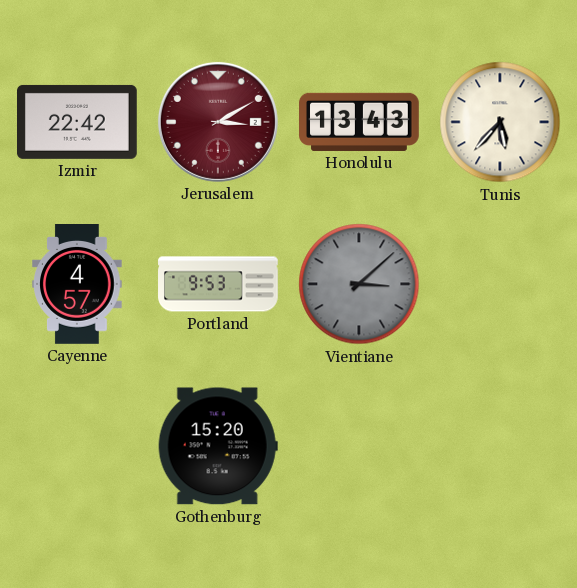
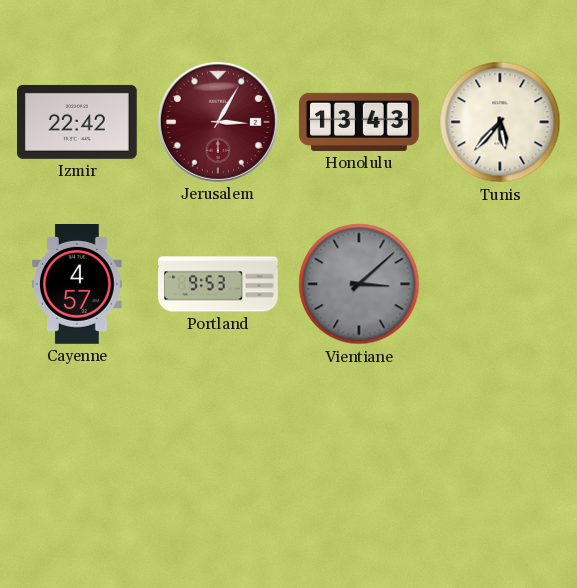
Jerusalem: 3:10 -> 3:05 (218, 122)
Gothenburg: 15:20 -> none (218, 446)
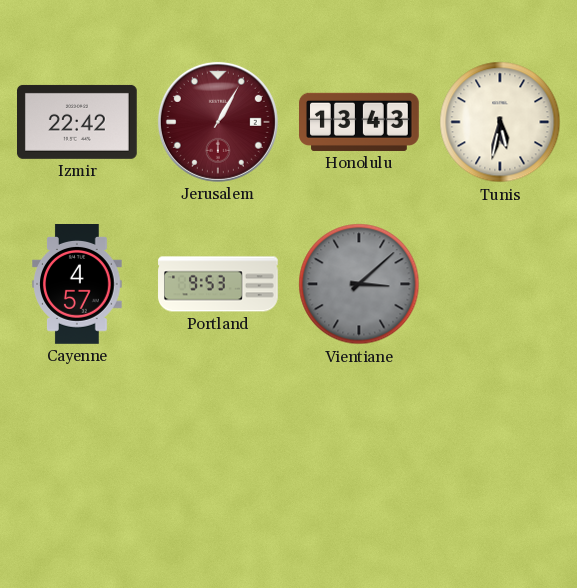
Jerusalem: 3:05 -> 1:05 (218, 122)
Tunis: 5:37 -> 5:32 (500, 122)
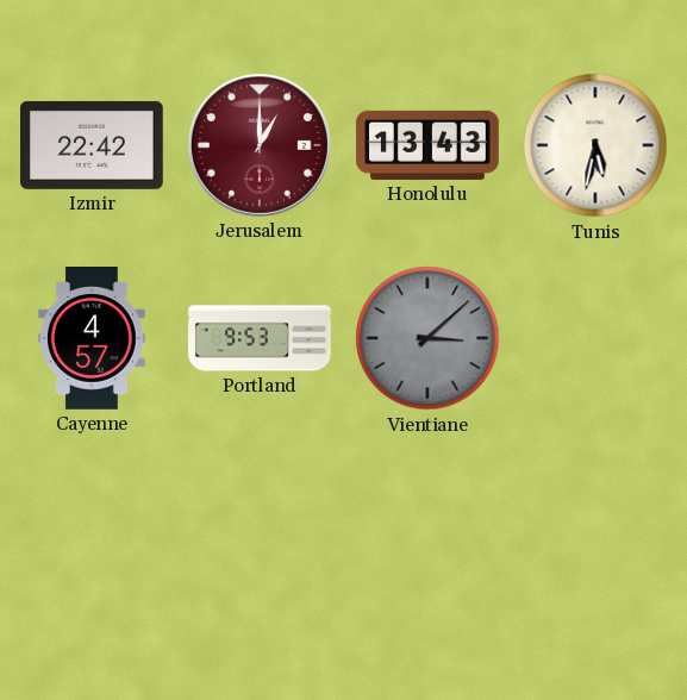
Jerusalem: 1:05 -> 1:00 (260, 145)
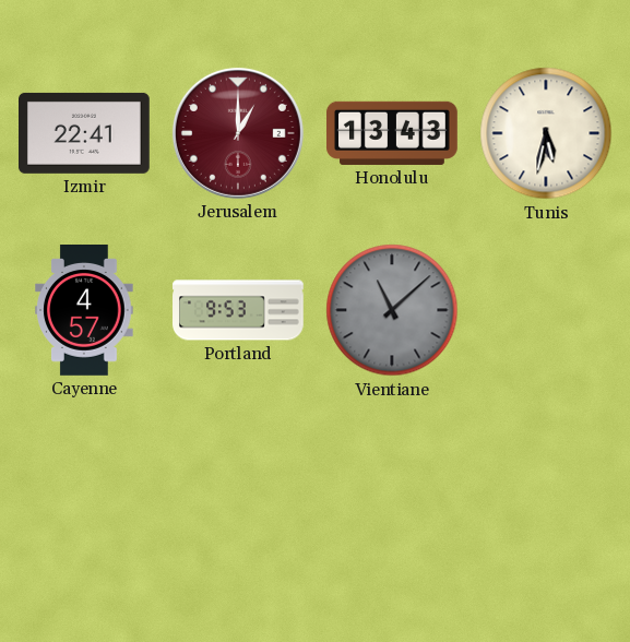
Izmir: 22:42 -> 22:41 (85, 133)
Vientiane: 3:08 -> 11:08 (392, 310)
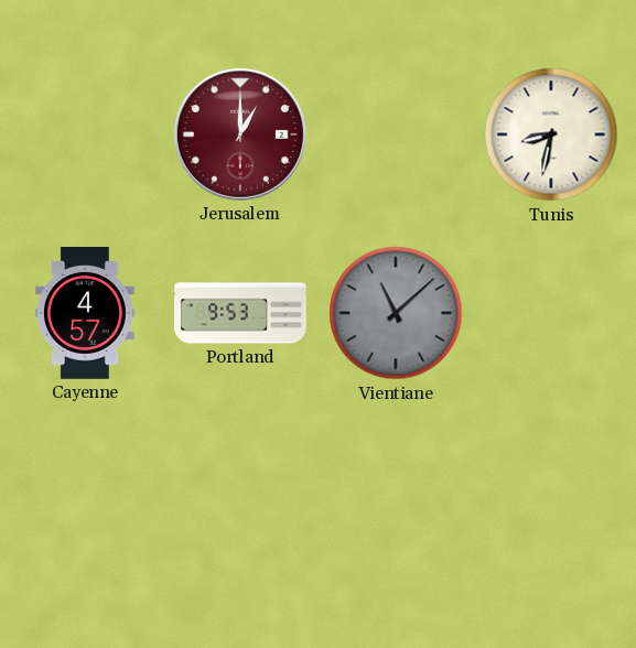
Izmir: 22:41 -> none (85, 133)
Honolulu: 13:43 -> none (393, 133)
Tunis: 5:32 -> 8:32 (551, 134)
